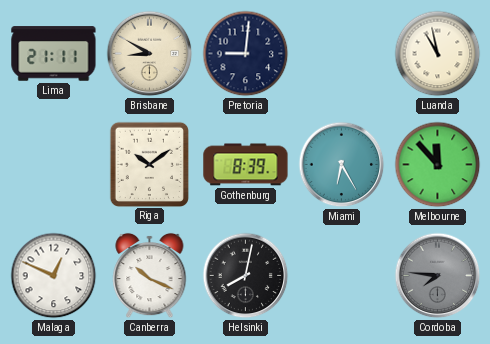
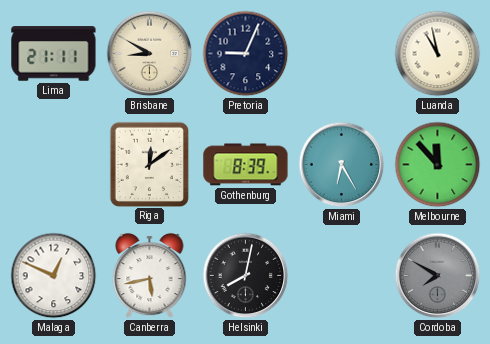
Pretoria: 9:01 -> 9:04 (246, 54)
Riga: 10:09 -> 12:09 (149, 164)
Canberra: 10:19 -> 5:43 (150, 276)
Cordoba: 7:46 -> 7:50 (438, 276)
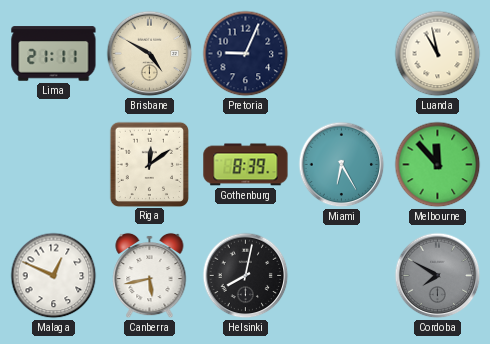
Brisbane: 8:50 -> 4:50 (150, 54)
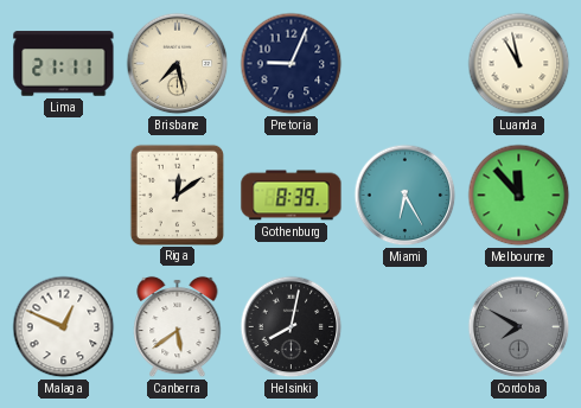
Brisbane: 4:50 -> 7:28 (178, 64)
Canberra: 5:43 -> 5:39 (178, 327)
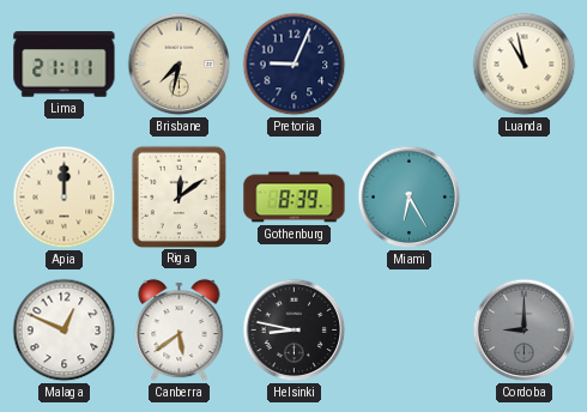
Brisbane: 7:28 -> 7:32 (180, 65)
Apia: none -> 12:00 (65, 198)
Melbourne: 11:53 -> none (519, 196)
Helsinki: 8:02 -> 8:47 (295, 331)
Cordoba: 7:50 -> 9:00 (525, 331)
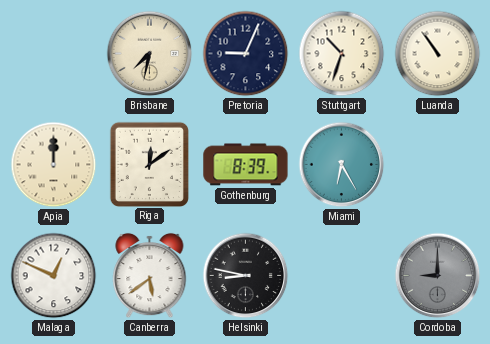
Lima: 21:11 -> none (65, 65)
Stuttgart: none -> 10:33 (342, 54)
Luanda: 10:58 -> 10:54 (438, 54)
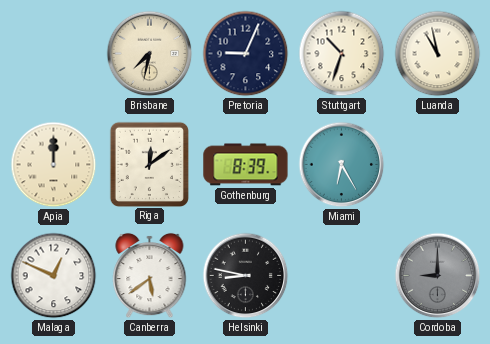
Luanda: 10:54 -> 10:58 (438, 54)
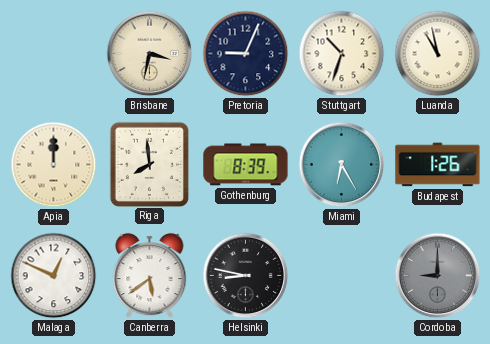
Brisbane: 7:32 -> 3:32 (150, 54)
Riga: 12:09 -> 7:59 (149, 164)
Budapest: none -> 1:26 (438, 165)
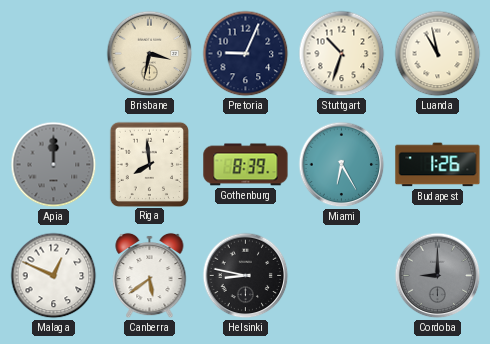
Apia dial: cream -> grey (54, 165)
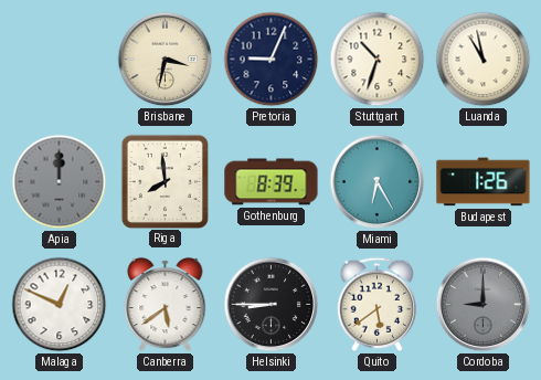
Helsinki: 8:47 -> 8:45 (272, 305)
Quito: none -> 5:39 (376, 304)
